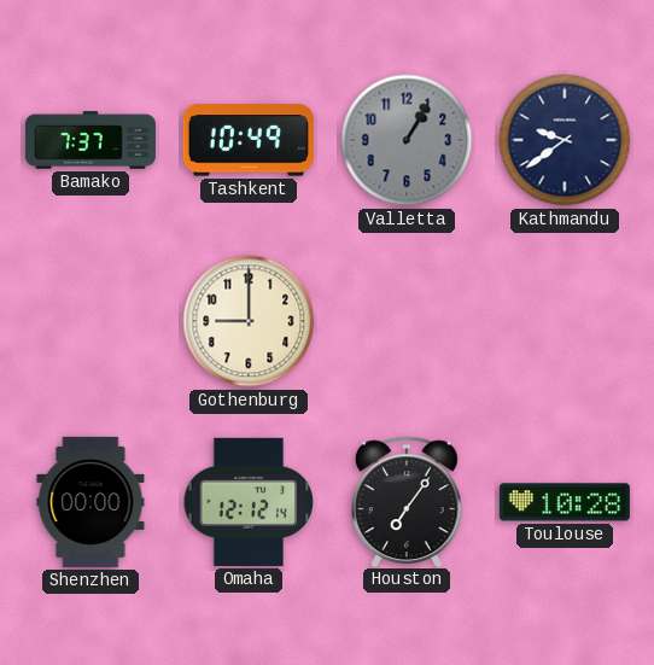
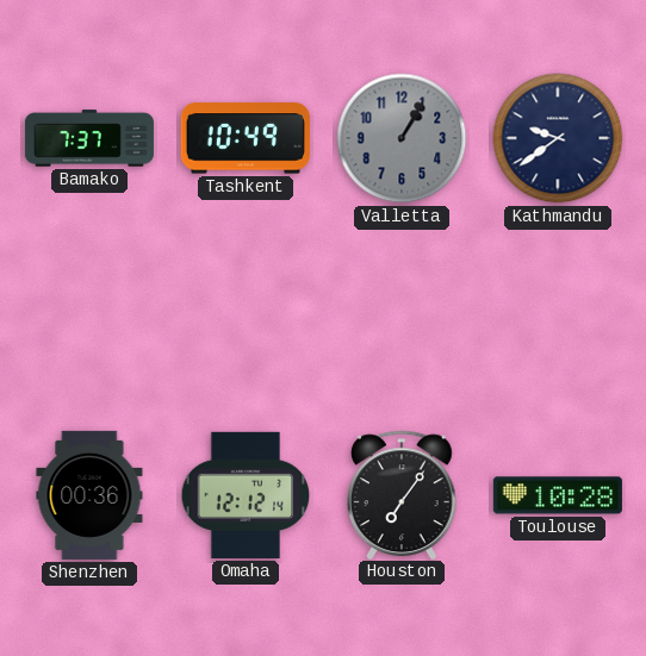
Gothenburg: 9:00 -> none (249, 321)
Shenzhen: 00:00 -> 00:36 (89, 495)
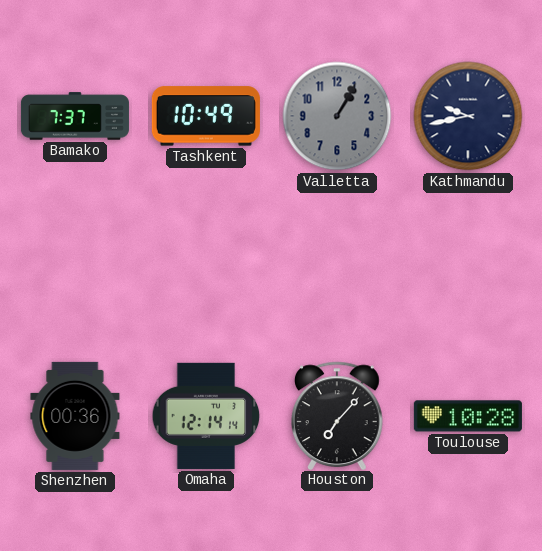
Kathmandu: 9:39 -> 9:43 (468, 116)
Omaha: 12:12 -> 12:14 (206, 416)
Houston: 7:06 -> 7:07 (338, 415)
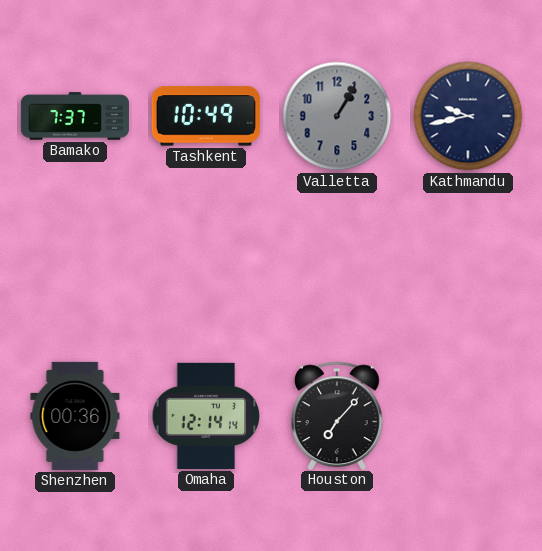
Toulouse: 10:28 -> none (468, 416)
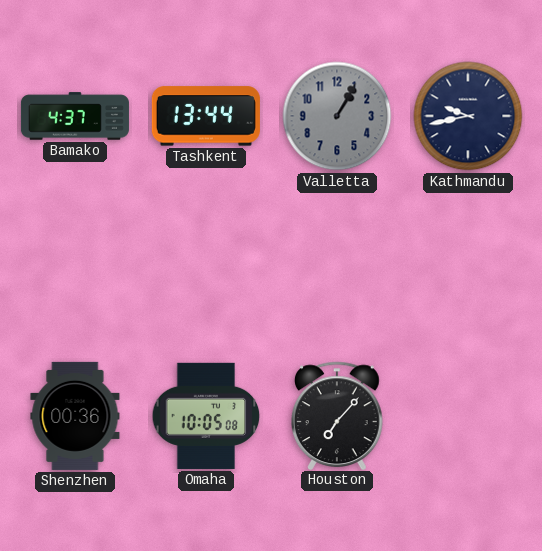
Bamako: 7:37 -> 4:37 (75, 116)
Tashkent: 10:49 -> 13:44 (206, 116)
Omaha: 12:14 -> 10:05 (206, 416)
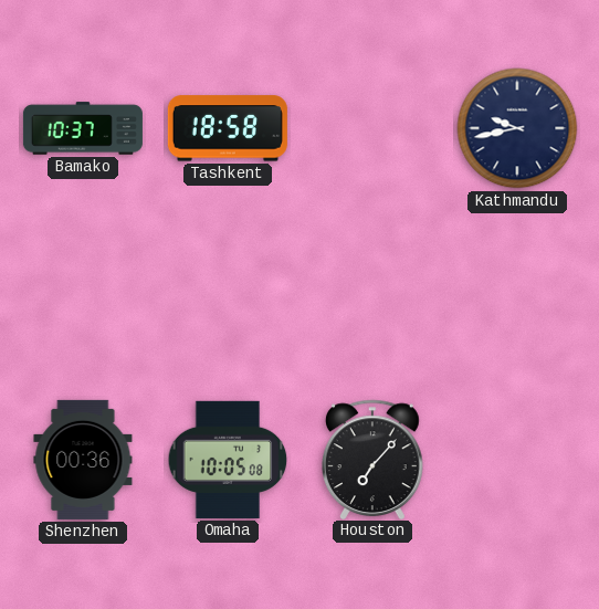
Bamako: 4:37 -> 10:37 (83, 128)
Tashkent: 13:44 -> 18:58 (228, 128)
Valletta: 1:05 -> none (337, 116)
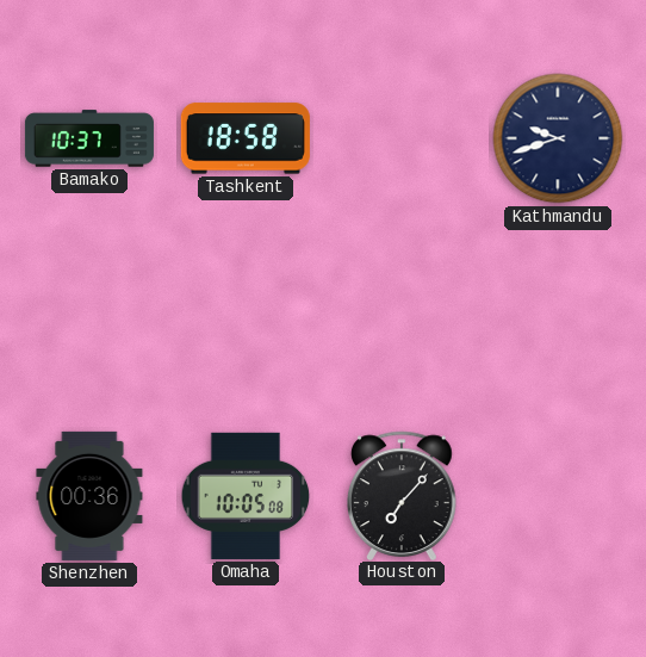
Kathmandu: 9:43 -> 9:42 (558, 138)
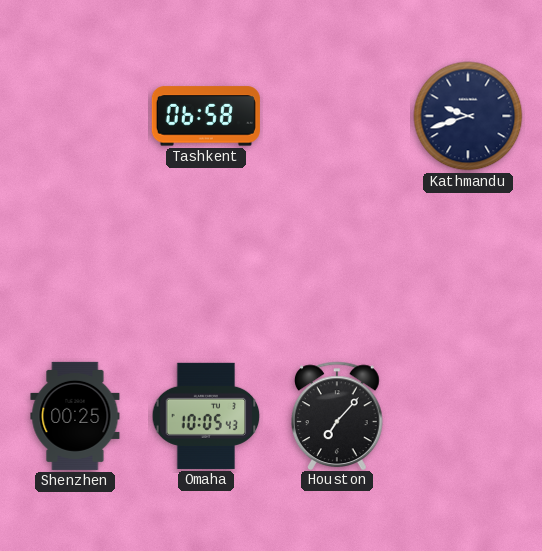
Bamako: 10:37 -> none (89, 138)
Tashkent: 18:58 -> 06:58 (206, 116)
Shenzhen: 00:36 -> 00:25 (75, 416)
Omaha: 10:05:08 -> 10:05:43 (206, 416)
